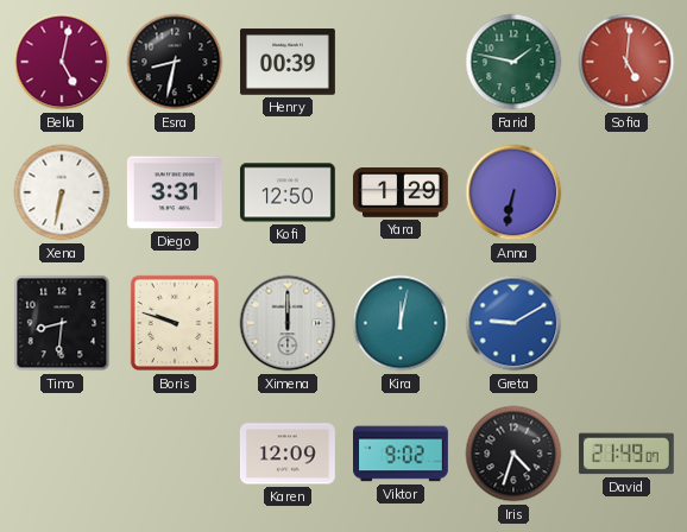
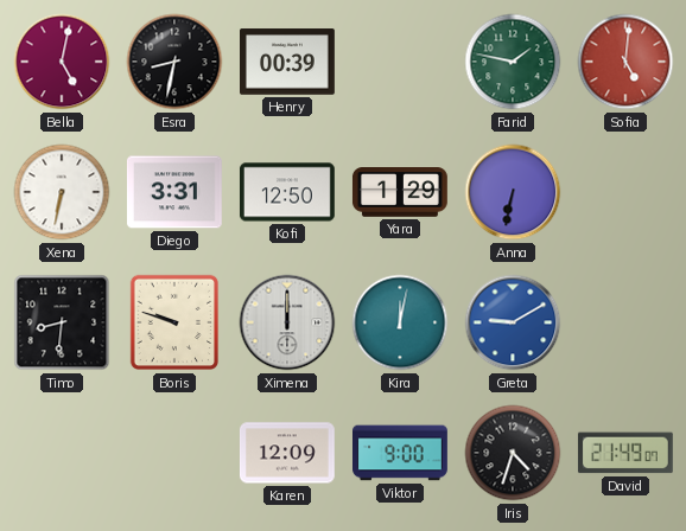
Viktor: 9:02 -> 9:00 (401, 453)
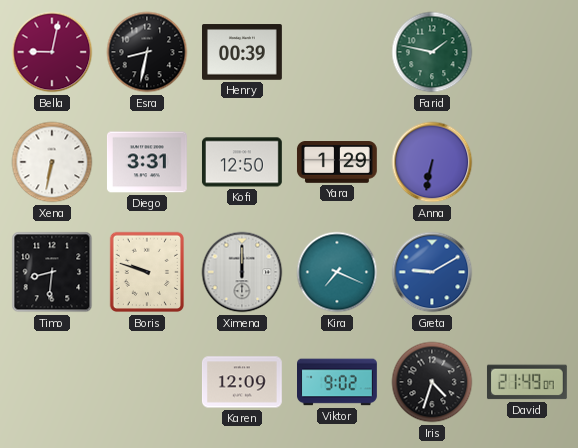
Bella: 5:02 -> 9:02 (52, 52)
Sofia: 5:01 -> none (625, 62)
Kira: 12:02 -> 7:19 (337, 272)
Viktor: 9:00 -> 9:02 (338, 382)
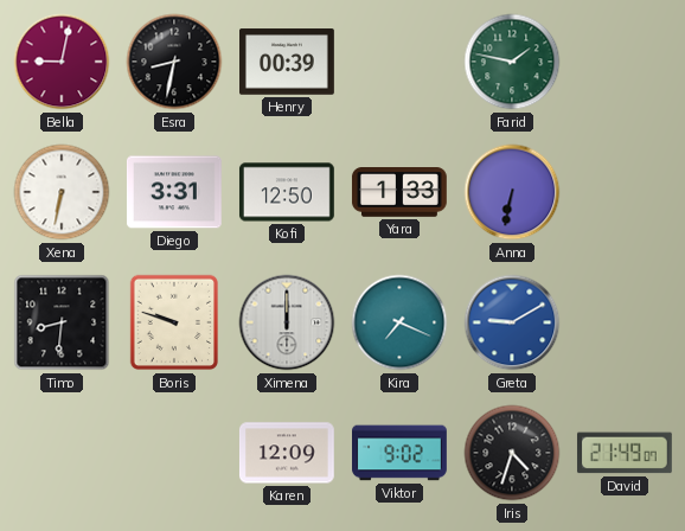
Yara: 1:29 -> 1:33 (399, 193)
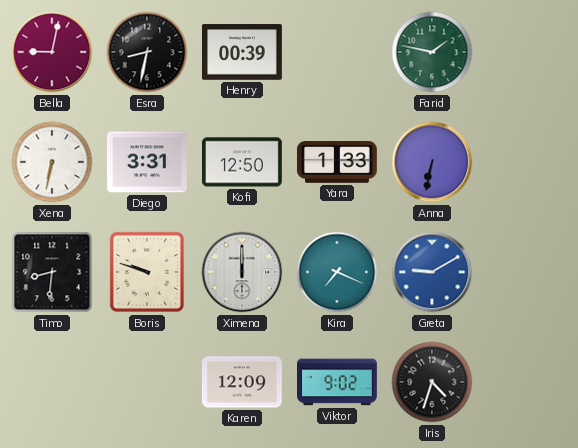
David: 21:49 -> none (625, 453)
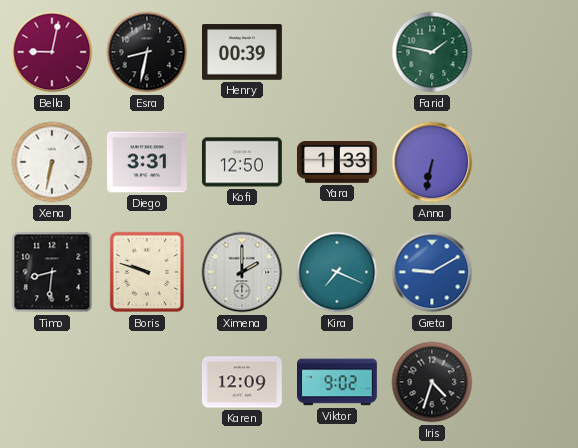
Ximena: 12:00 -> 2:00 (242, 272)
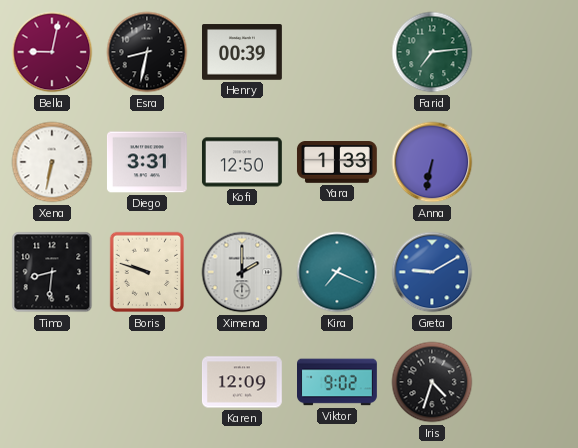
Farid: 1:47 -> 7:14 (432, 52)
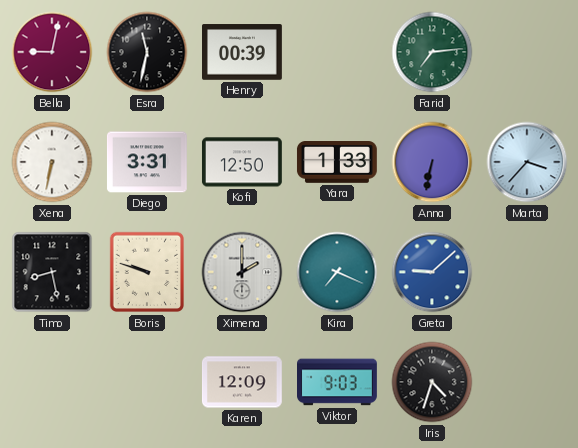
Esra: 8:32 -> 11:32 (147, 52)
Marta: none -> 3:37 (527, 162)
Timo: 8:31 -> 8:28 (52, 272)
Greta: 9:10 -> 9:08 (432, 272)
Viktor: 9:02 -> 9:03 (338, 382)
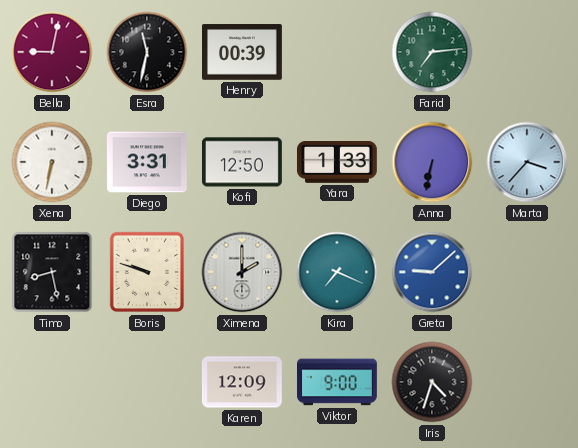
Viktor: 9:03 -> 9:00 (338, 382)
